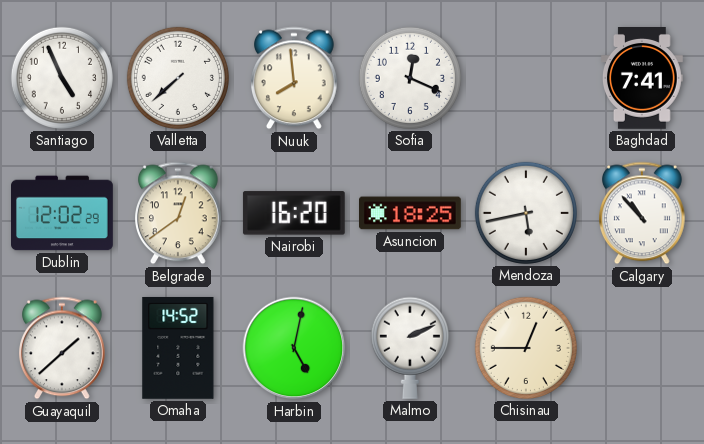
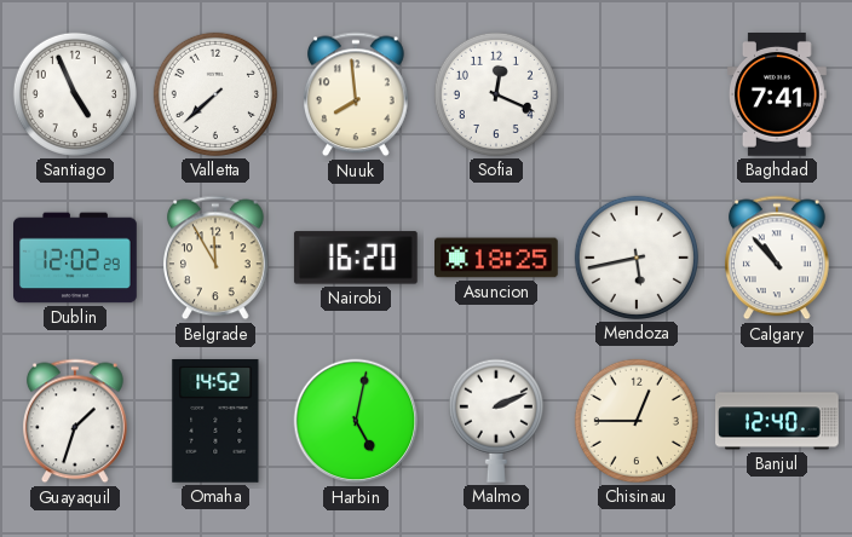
Belgrade: 12:39 -> 11:55 (217, 258)
Guayaquil: 1:38 -> 1:33 (76, 421)
Banjul: none -> 12:40 (778, 421)
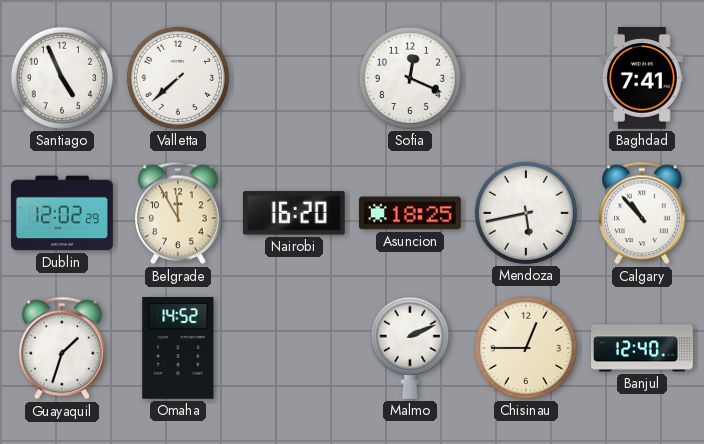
Nuuk: 7:59 -> none (357, 94)
Harbin: 5:02 -> none (356, 421)
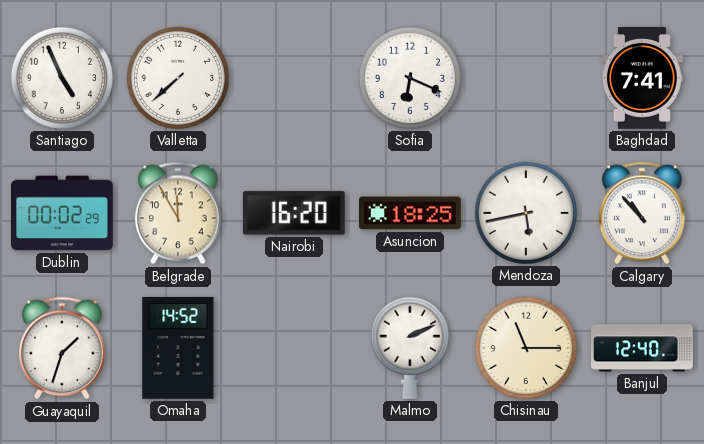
Sofia: 12:19 -> 6:19 (410, 78)
Dublin: 12:02 -> 00:02 (63, 213)
Chisinau: 12:45 -> 11:15 (526, 348)
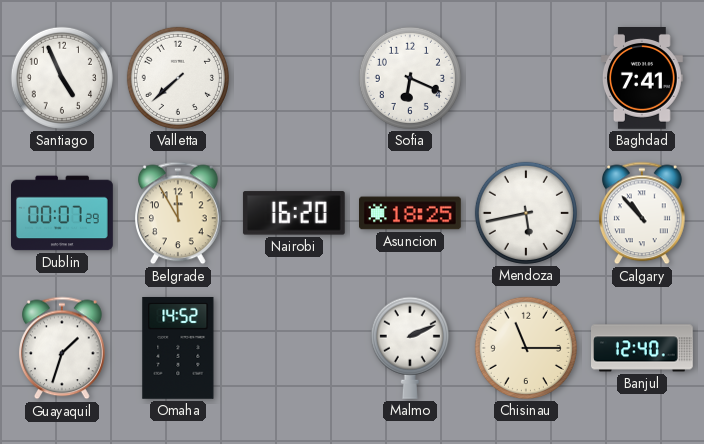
Dublin: 00:02 -> 00:07 (63, 213)
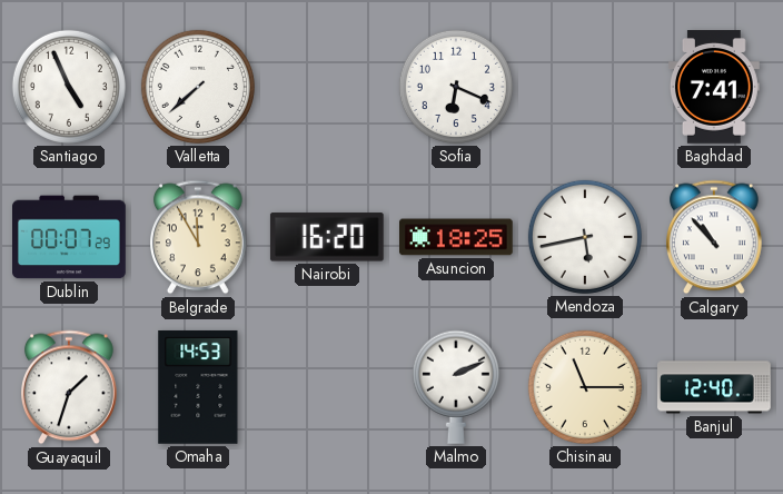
Omaha: 14:52 -> 14:53 (198, 387)
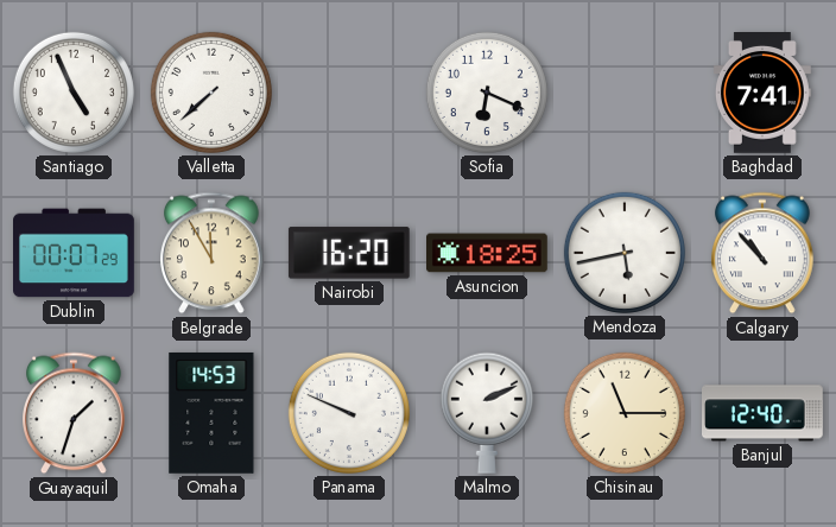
Panama: none -> 9:49 (349, 413)
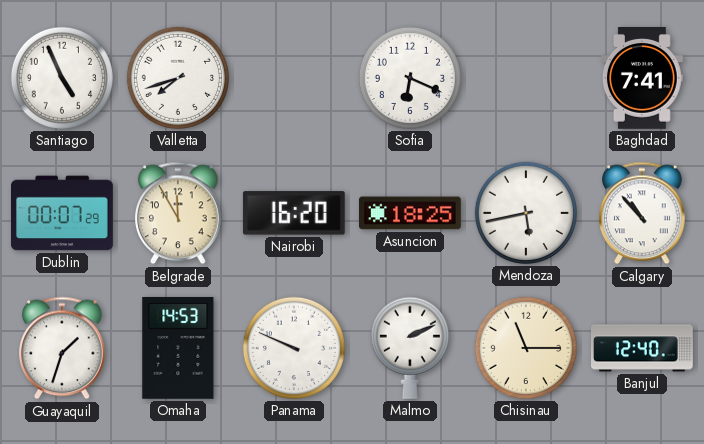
Valletta: 7:38 -> 7:42 (178, 78)
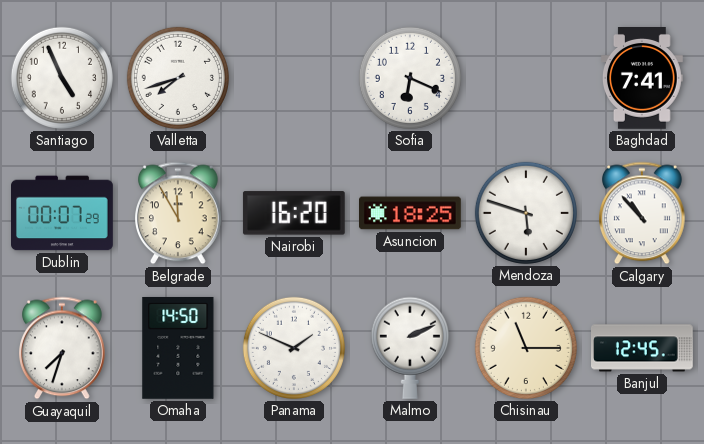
Mendoza: 5:43 -> 5:48 (526, 213)
Guayaquil: 1:33 -> 7:33 (63, 348)
Omaha: 14:53 -> 14:50 (178, 348)
Panama: 9:49 -> 1:49 (294, 348)
Banjul: 12:40 -> 12:45 (643, 348)
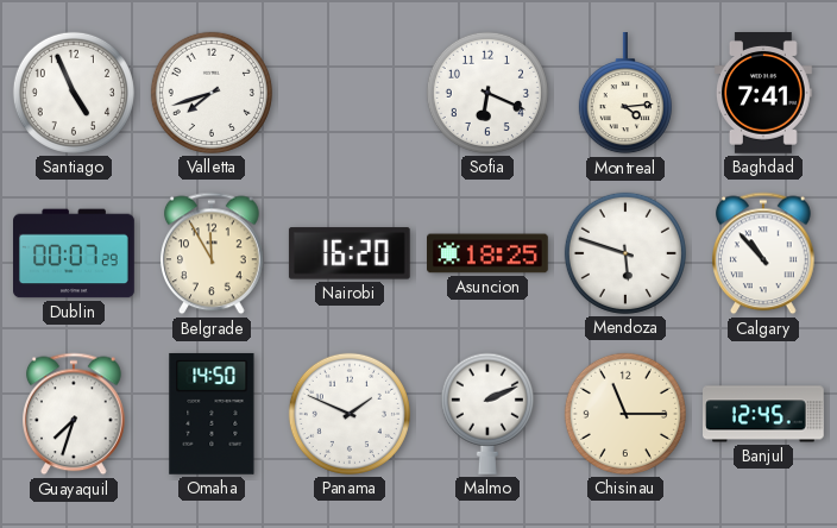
Montreal: none -> 4:14 (625, 94)
